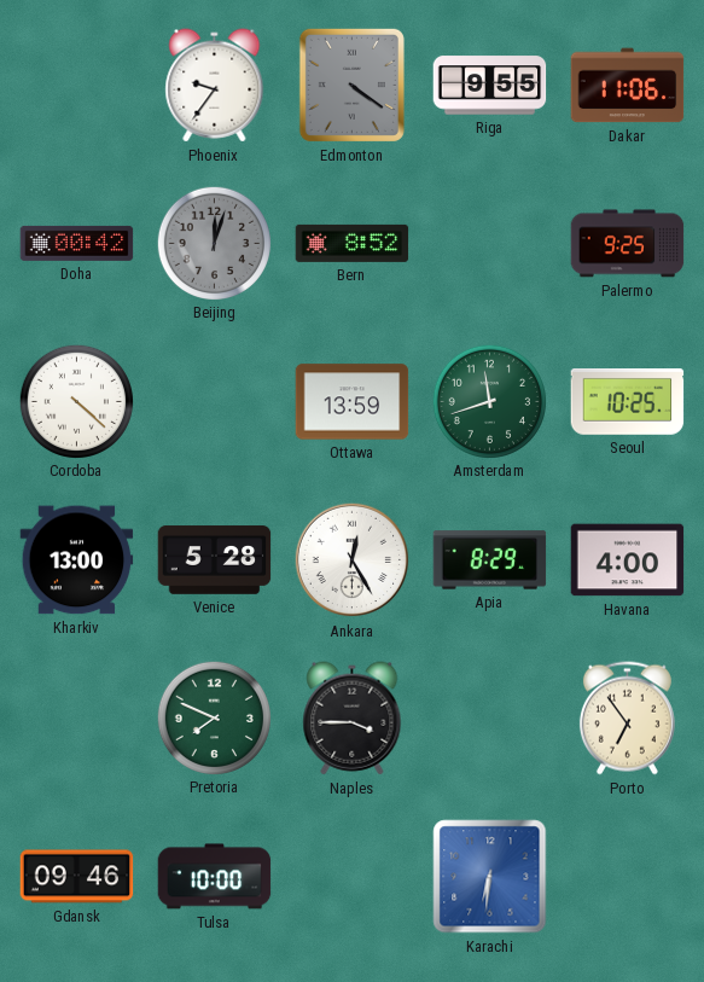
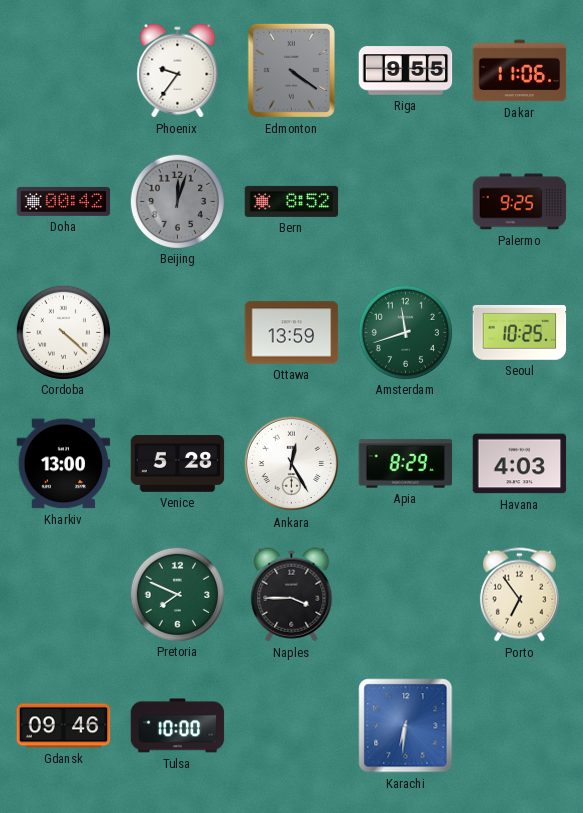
Havana: 4:00 -> 4:03 (520, 464)
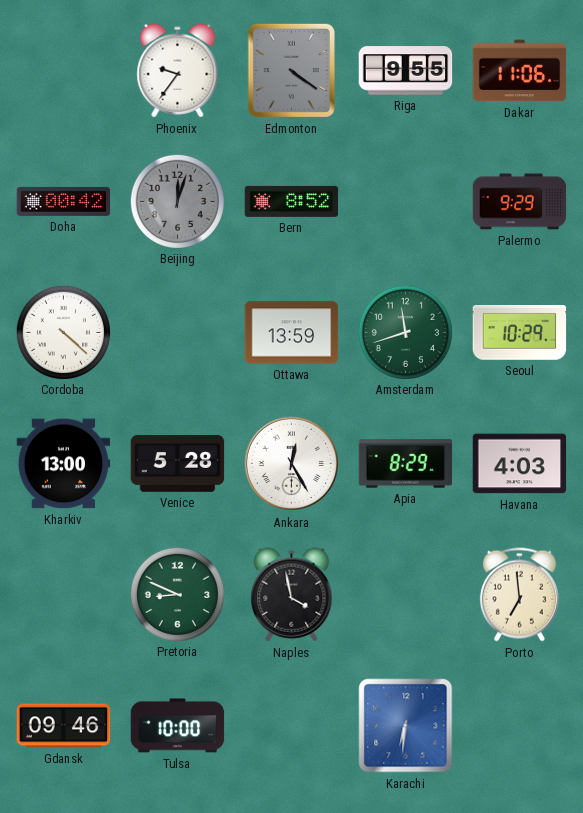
Palermo: 9:25 -> 9:29 (520, 202)
Seoul: 10:25 -> 10:29 (520, 333)
Pretoria: 7:49 -> 8:49 (177, 594)
Naples: 3:45 -> 3:58 (292, 595)
Porto: 6:54 -> 6:59 (519, 595)
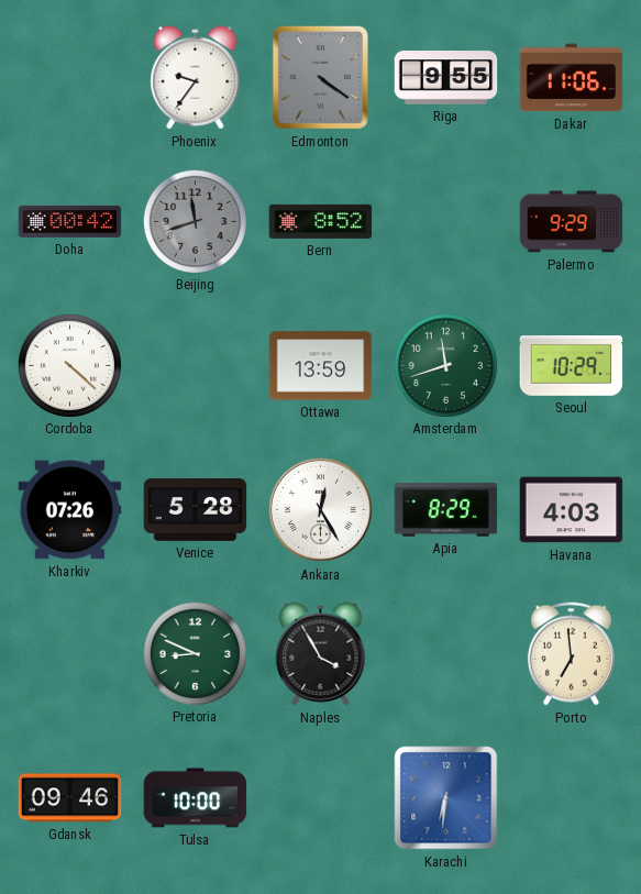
Beijing: 12:03 -> 11:42 (195, 221)
Kharkiv: 13:00 -> 07:26 (70, 510)
Naples: 3:58 -> 3:55 (321, 654)
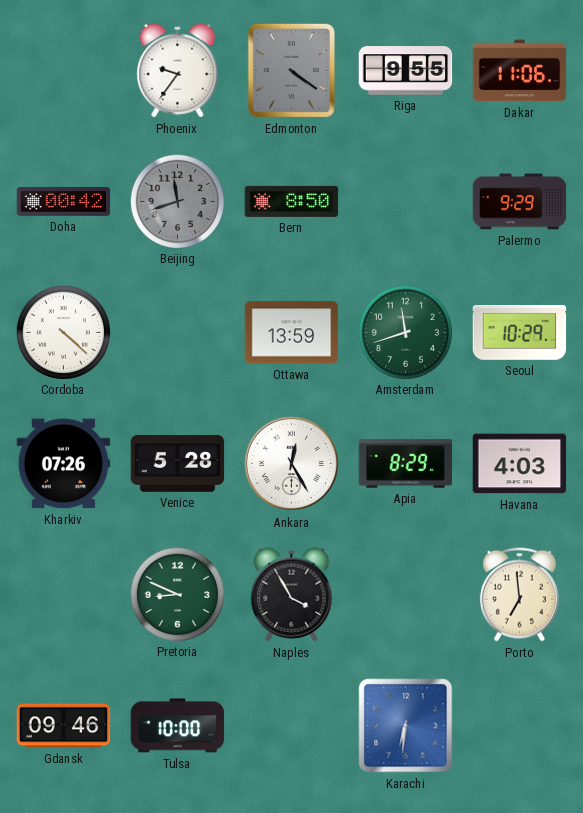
Bern: 8:52 -> 8:50 (292, 201)
